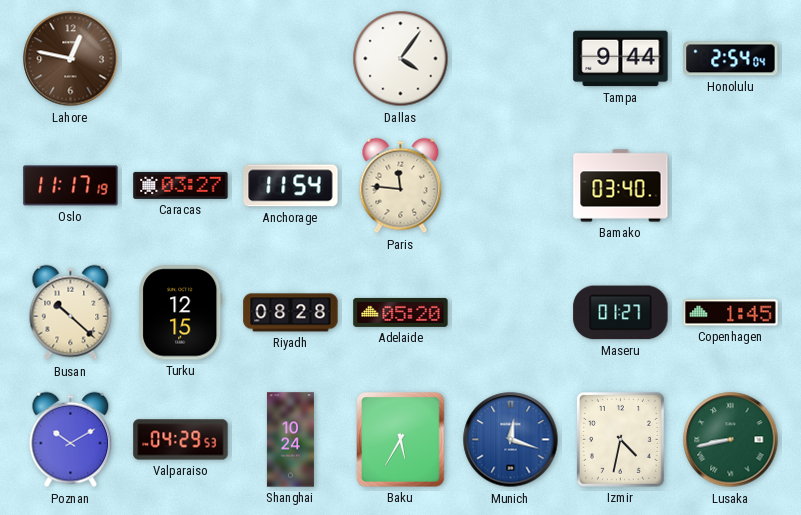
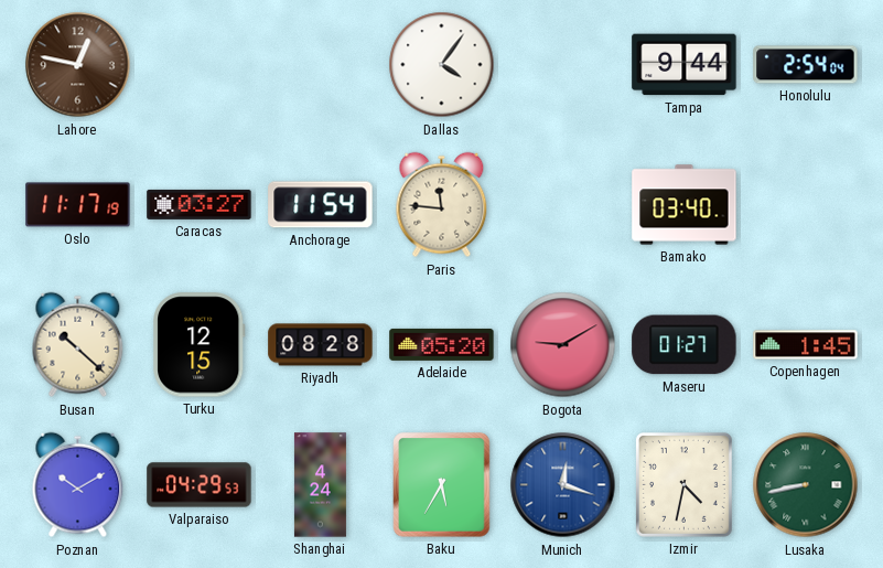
Bogota: none -> 9:10 (563, 345)
Shanghai: 10:24 -> 4:24 (320, 485)
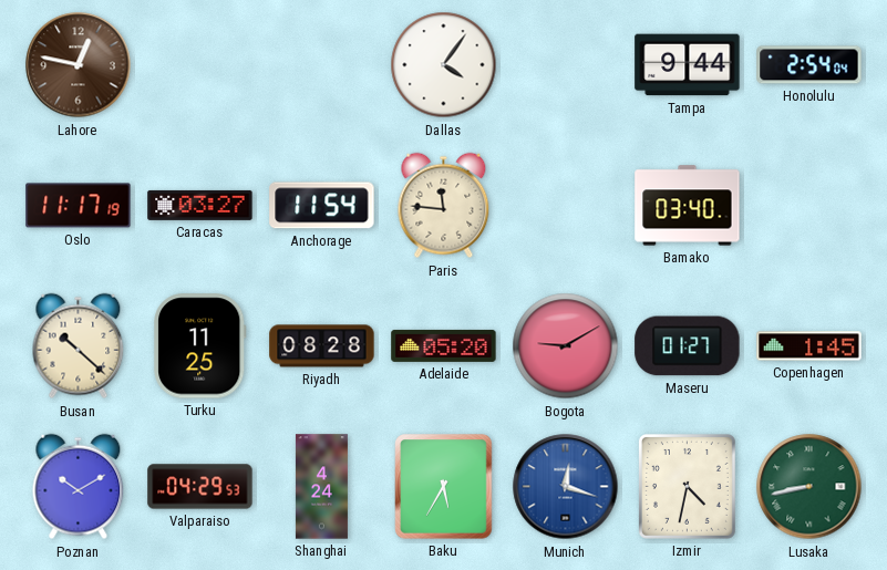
Turku: 12:15 -> 11:25 (200, 346)
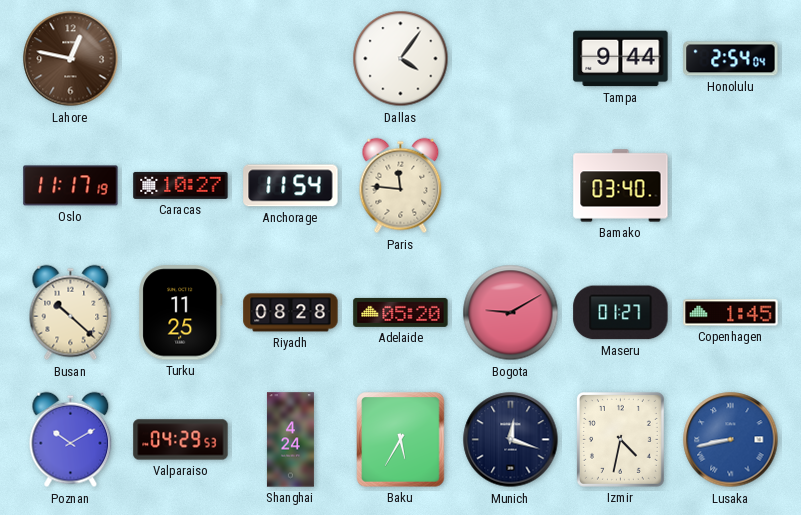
Caracas: 03:27 -> 10:27 (181, 185)
Munich dial: blue -> navy (511, 440)
Lusaka dial: green -> blue (731, 440)
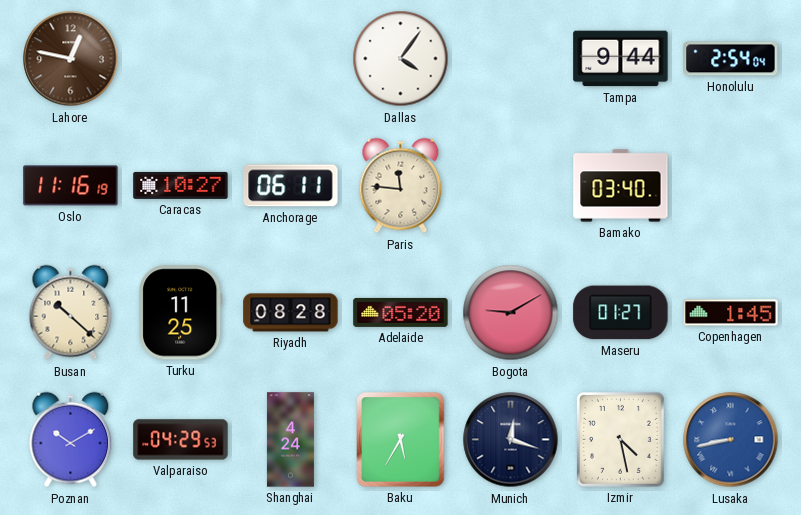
Oslo: 11:17 -> 11:16 (71, 186)
Anchorage: 11:54 -> 06:11 (291, 186)
Izmir: 4:32 -> 4:28 (620, 439)
